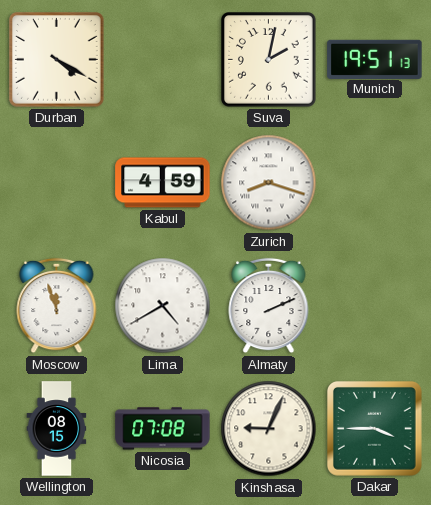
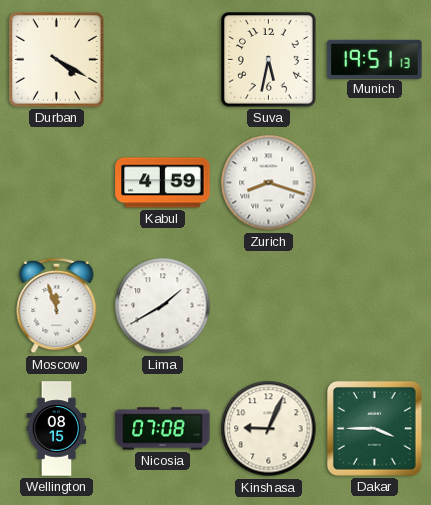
Suva: 2:02 -> 5:32 (269, 60)
Lima: 4:40 -> 1:40 (163, 306)
Almaty: 2:11 -> none (269, 306)
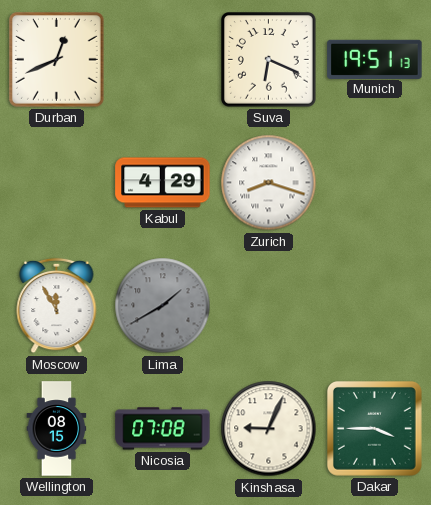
Durban: 4:20 -> 12:41 (57, 60)
Suva: 5:32 -> 6:19 (269, 60)
Kabul: 4:59 -> 4:29 (163, 183)
Moscow: 11:57 -> 11:55 (57, 306)
Lima dial: white -> grey (163, 306)
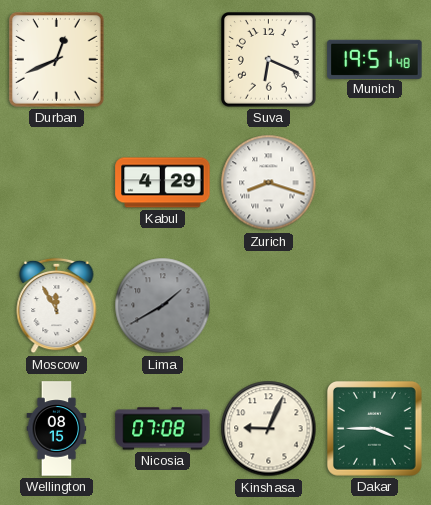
Munich: 19:51:13 -> 19:51:48 (375, 59)
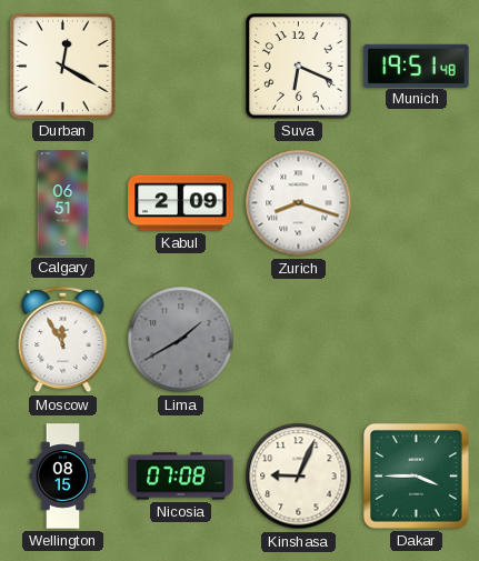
Durban: 12:41 -> 12:20 (63, 67)
Calgary: none -> 06:51 (63, 203)
Kabul: 4:29 -> 2:09 (181, 203)
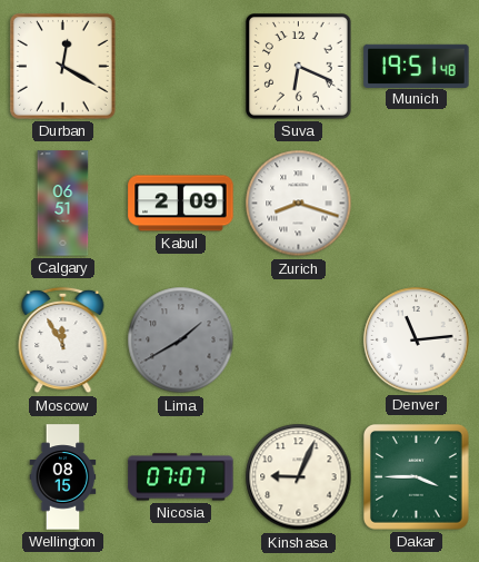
Denver: none -> 11:14 (417, 341)
Nicosia: 07:08 -> 07:07 (181, 477)
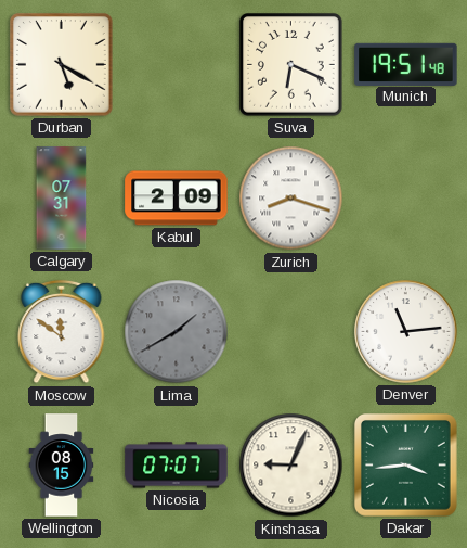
Durban: 12:20 -> 5:20 (62, 65)
Calgary: 06:51 -> 07:31 (62, 199)
Moscow: 11:55 -> 11:51 (62, 332)
Dakar: 3:45 -> 3:44 (406, 466)
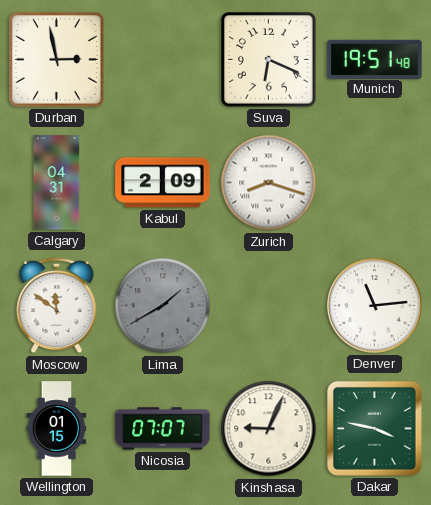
Durban: 5:20 -> 2:58 (57, 60)
Calgary: 07:31 -> 04:31 (57, 183)
Wellington: 08:15 -> 01:15 (57, 429)
Dakar: 3:44 -> 3:47 (375, 429)
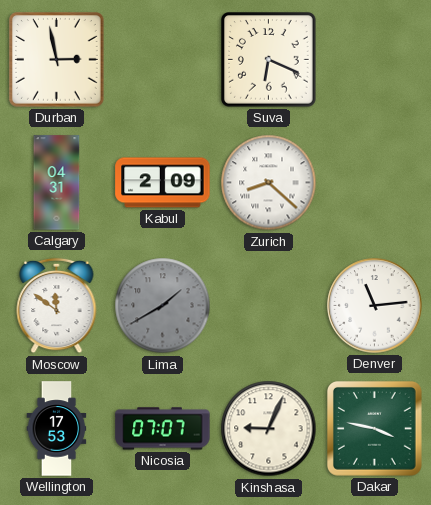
Munich: 19:51 -> none (375, 59)
Zurich: 8:18 -> 8:22 (269, 183)
Wellington: 01:15 -> 17:53 (57, 429)
